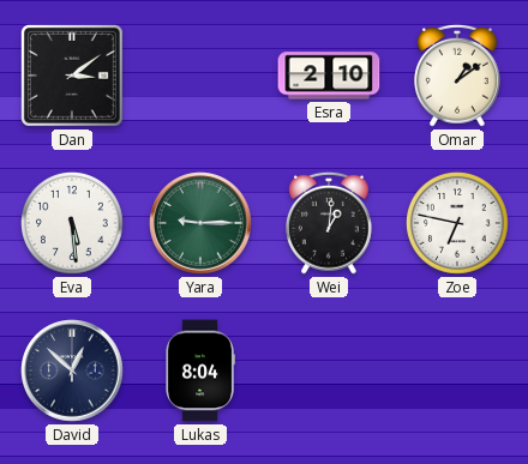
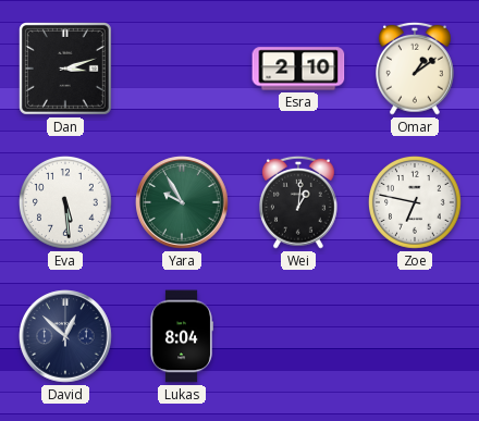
Dan: 3:09 -> 3:12 (65, 69)
Yara: 9:15 -> 9:55 (182, 202)
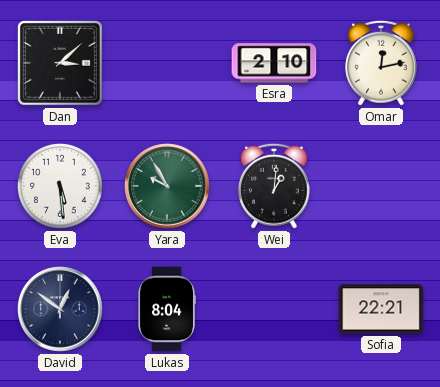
Dan: 3:12 -> 3:08 (60, 63)
Omar: 1:09 -> 12:13 (382, 63)
Zoe: 6:47 -> none (416, 203)
David: 12:52 -> 12:51 (60, 309)
Sofia: none -> 22:21 (381, 309)
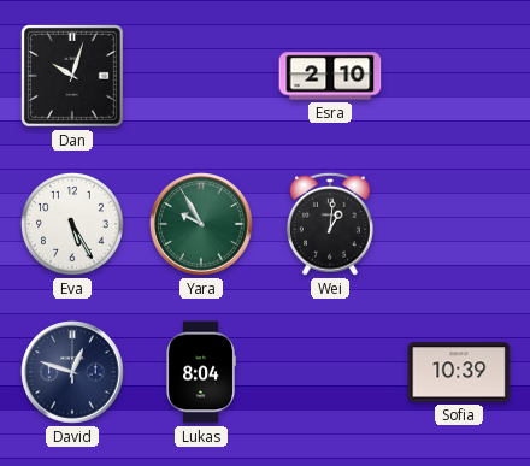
Dan: 3:08 -> 10:03 (72, 76)
Omar: 12:13 -> none (382, 63)
Eva: 5:29 -> 5:25 (73, 225)
David: 12:51 -> 12:48 (72, 372)
Sofia: 22:21 -> 10:39 (459, 372)
